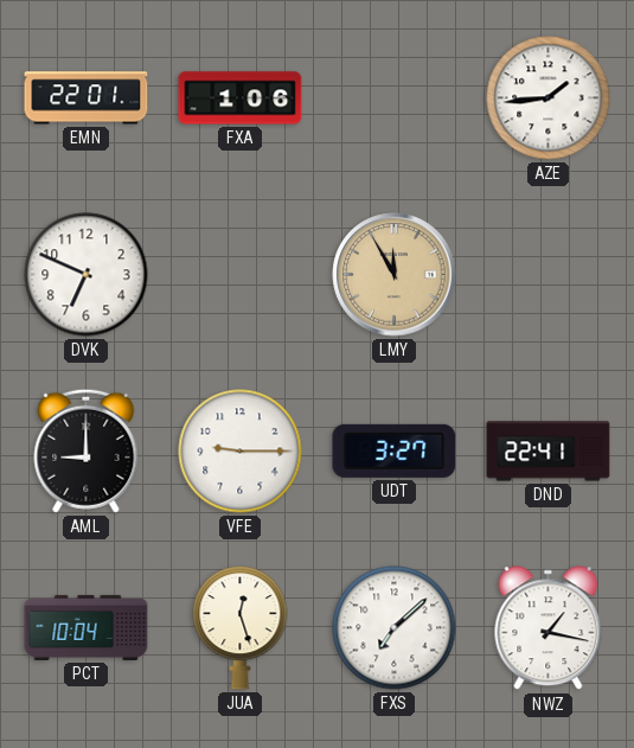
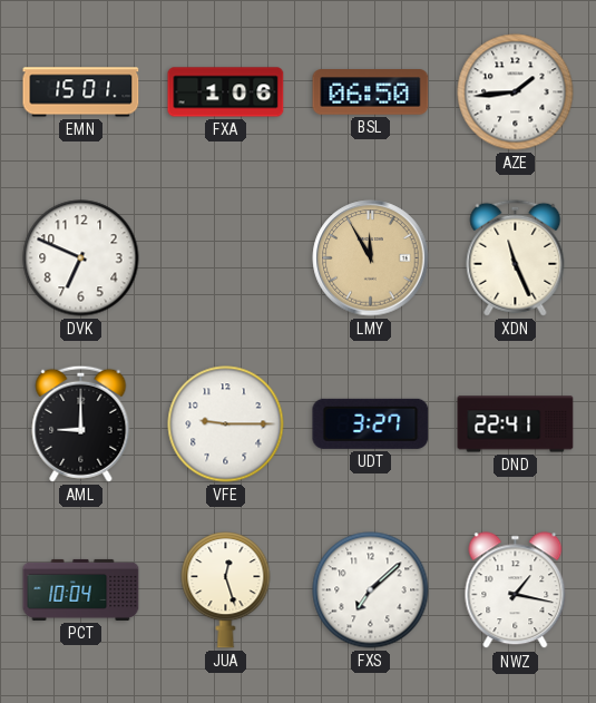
EMN: 22:01 -> 15:01 (81, 92)
BSL: none -> 06:50 (371, 92)
XDN: none -> 11:26 (516, 257)
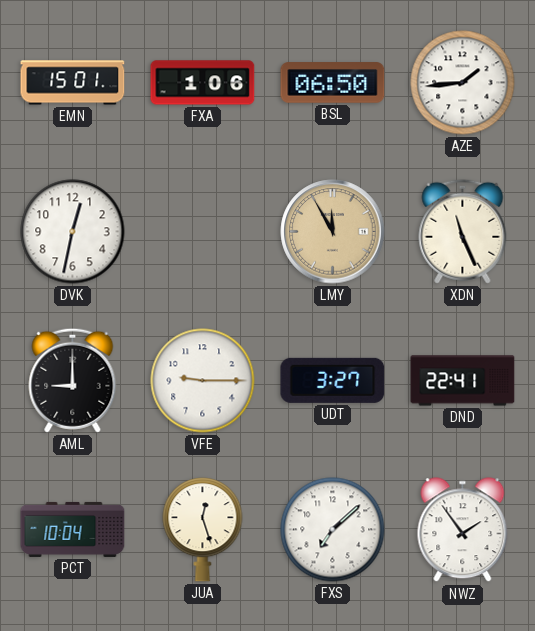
DVK: 6:49 -> 12:32 (73, 232)
NWZ: 1:17 -> 1:54 (463, 530)
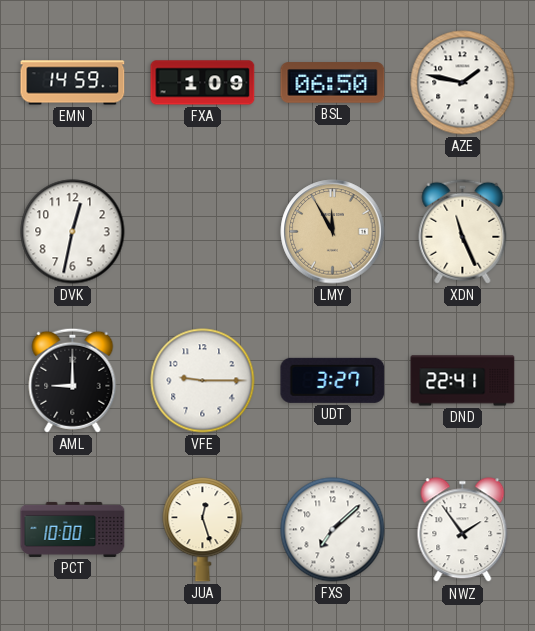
EMN: 15:01 -> 14:59 (73, 83)
FXA: 1:06 -> 1:09 (203, 83)
AZE: 1:44 -> 1:47 (463, 83)
PCT: 10:04 -> 10:00 (73, 529)
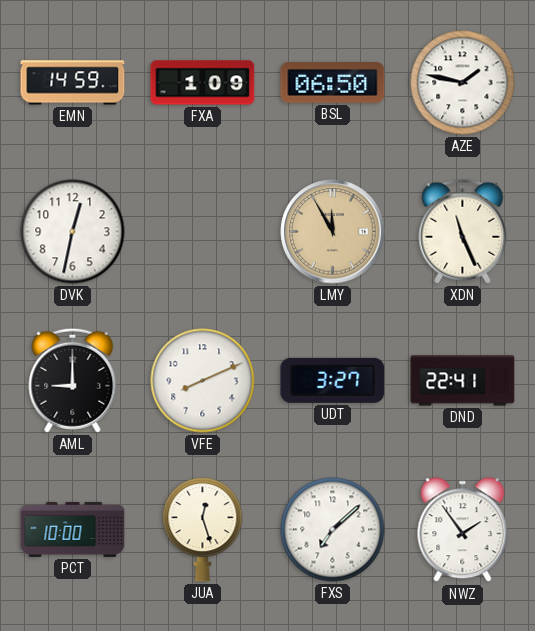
VFE: 9:15 -> 8:11 (203, 381)
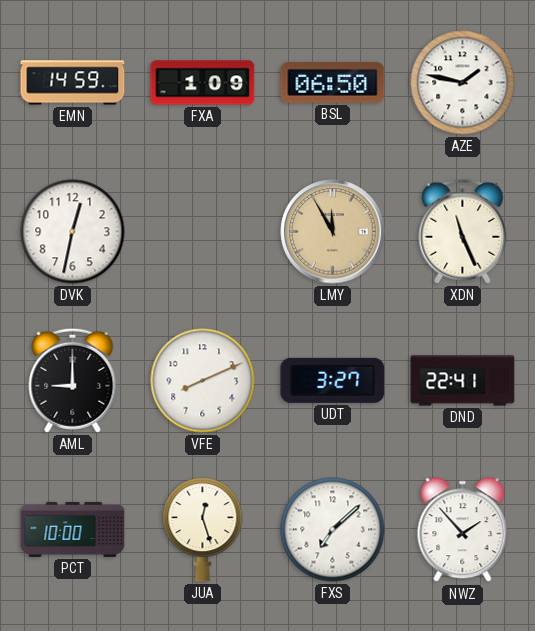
NWZ: 1:54 -> 1:53 (463, 530)
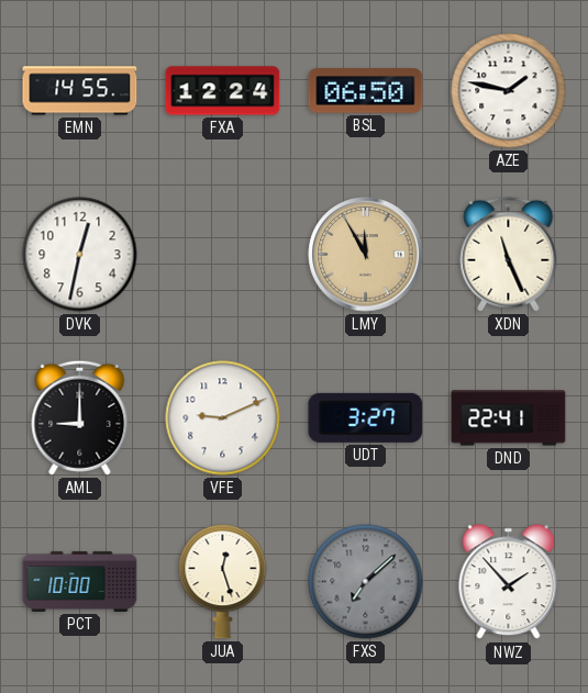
EMN: 14:59 -> 14:55 (80, 91)
FXA: 1:09 -> 12:24 (223, 91)
VFE: 8:11 -> 9:11 (223, 418)
FXS dial: white -> grey (366, 582)
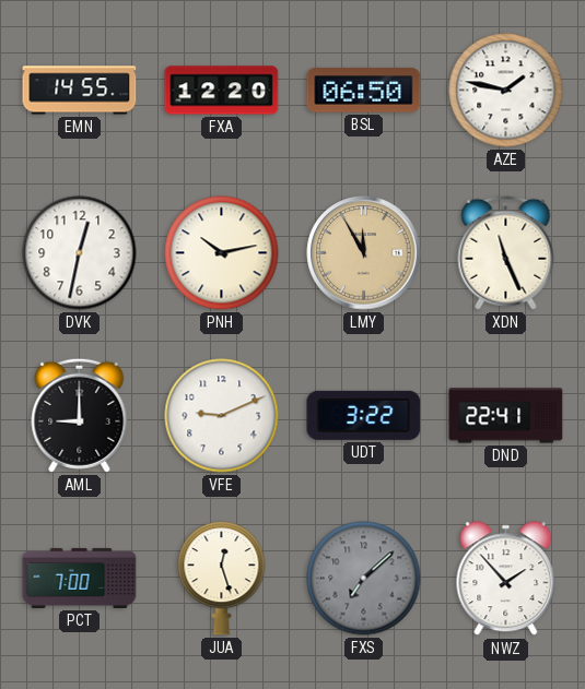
FXA: 12:24 -> 12:20 (222, 91)
PNH: none -> 10:13 (222, 253)
UDT: 3:27 -> 3:22 (364, 415)
PCT: 10:00 -> 7:00 (80, 578)
